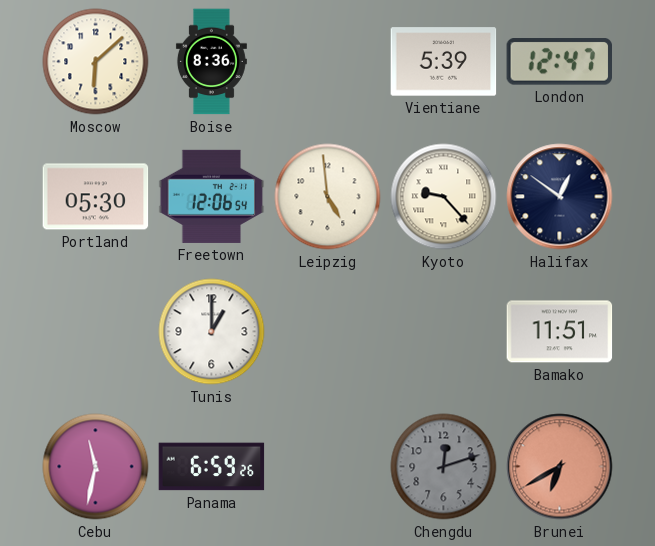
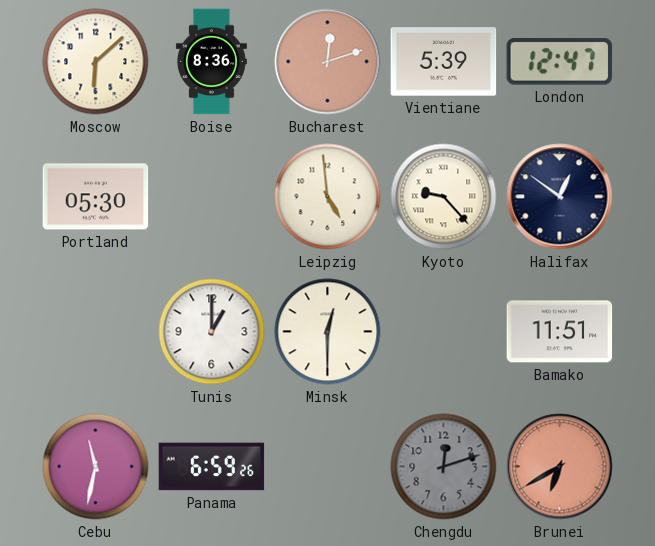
Bucharest: none -> 12:12 (328, 62)
Freetown: 12:06 -> none (212, 196)
Minsk: none -> 12:30 (328, 332)
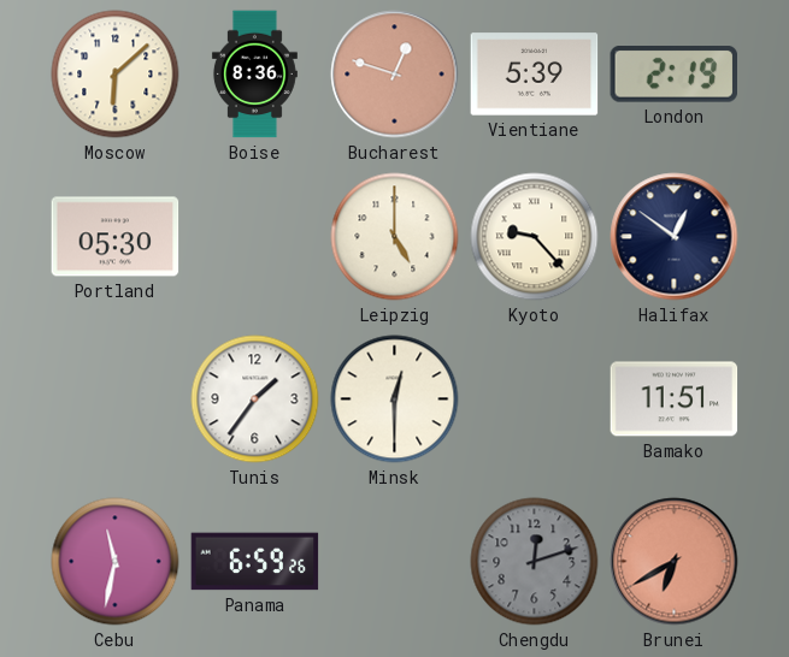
Bucharest: 12:12 -> 12:48 (395, 75)
London: 12:47 -> 2:19 (673, 75)
Leipzig: 4:59 -> 5:00 (395, 237)
Tunis: 1:00 -> 1:36 (255, 399)
